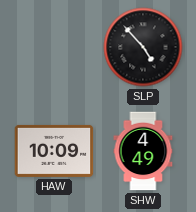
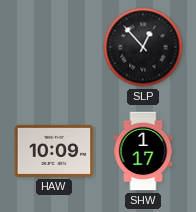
SLP: 4:53 -> 12:53 (143, 47)
SHW: 4:49 -> 1:17 (143, 151)
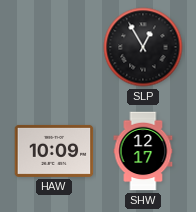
SLP: 12:53 -> 12:55 (143, 47)
SHW: 1:17 -> 12:17 (143, 151)
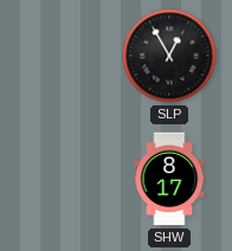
HAW: 10:09 -> none (54, 151)
SHW: 12:17 -> 8:17 (169, 179)
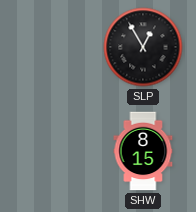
SHW: 8:17 -> 8:15 (143, 151)
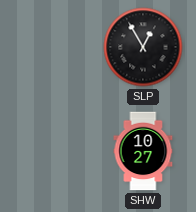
SHW: 8:15 -> 10:27 (143, 151)
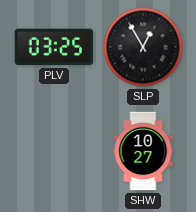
PLV: none -> 03:25 (54, 47)
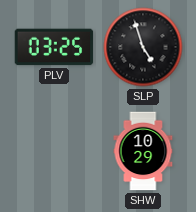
SLP: 12:55 -> 4:57 (143, 47)
SHW: 10:27 -> 10:29 (143, 151)
